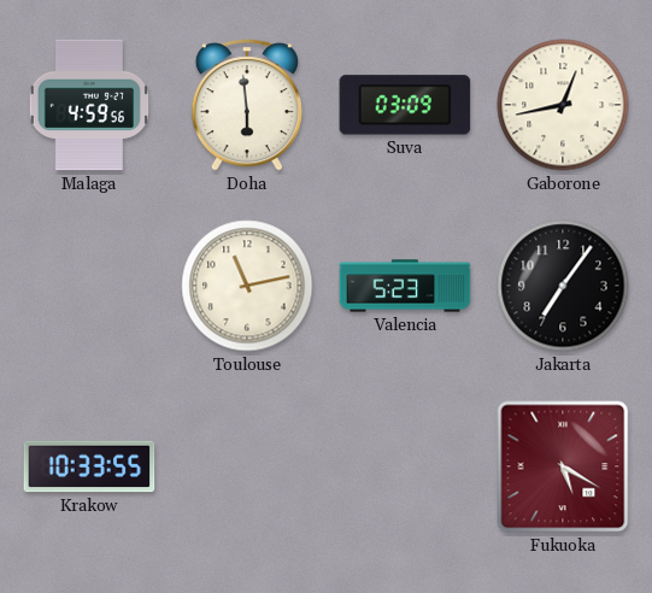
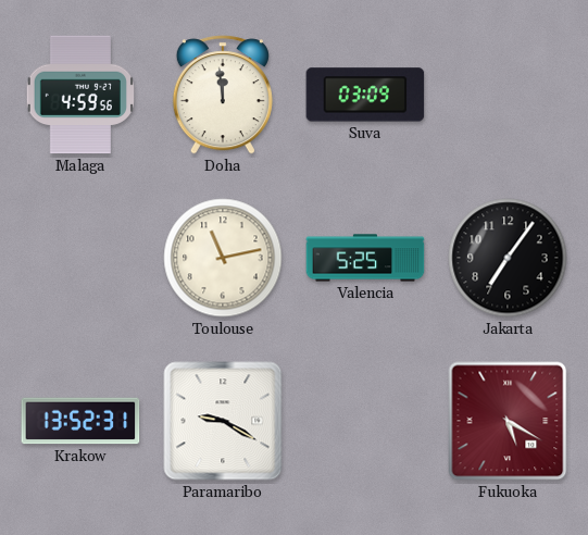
Doha: 5:59 -> 11:59 (223, 95)
Gaborone: 12:43 -> none (563, 105)
Valencia: 5:23 -> 5:25 (365, 258)
Krakow: 10:33 -> 13:52 (80, 421)
Paramaribo: none -> 9:20 (223, 421)
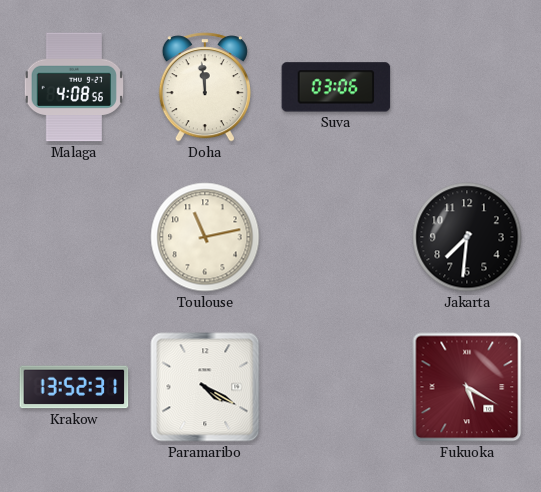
Malaga: 4:59 -> 4:08 (74, 87)
Suva: 03:09 -> 03:06 (336, 87)
Valencia: 5:25 -> none (365, 258)
Jakarta: 7:06 -> 7:31 (467, 237)
Paramaribo: 9:20 -> 4:20 (205, 387)
